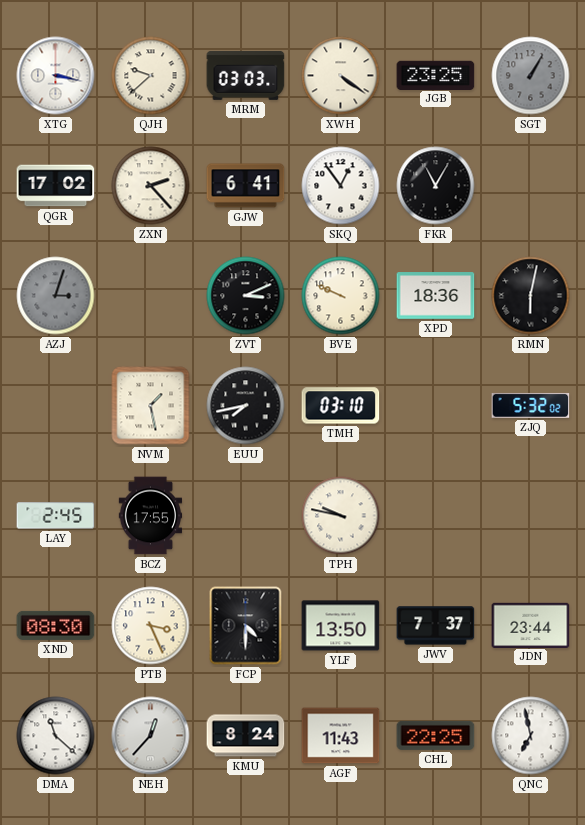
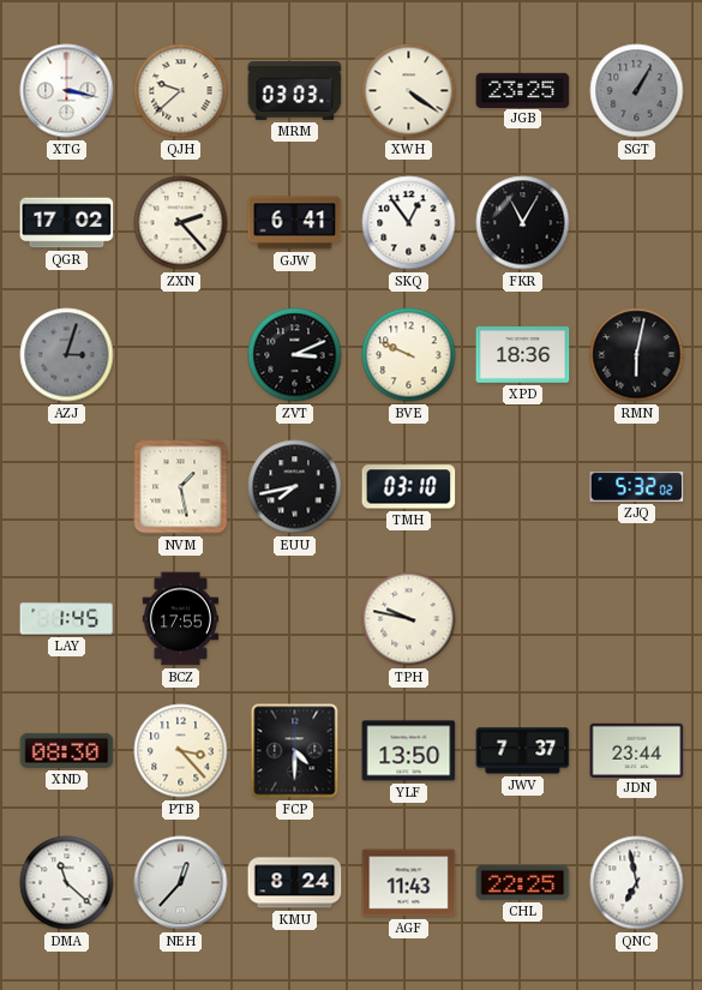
LAY: 2:45 -> 1:45 (67, 619)
PTB: 3:26 -> 3:23 (181, 751)
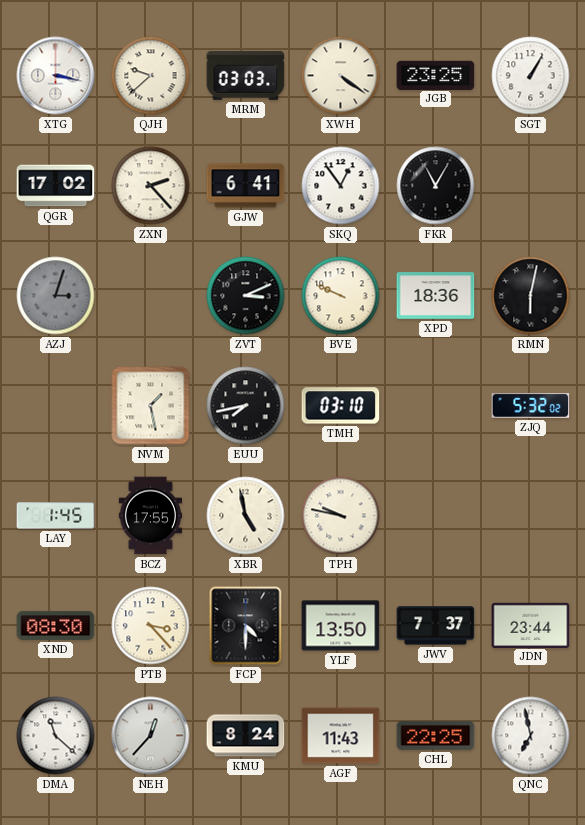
SGT dial: grey -> white (531, 76)
XBR: none -> 4:58 (246, 516)
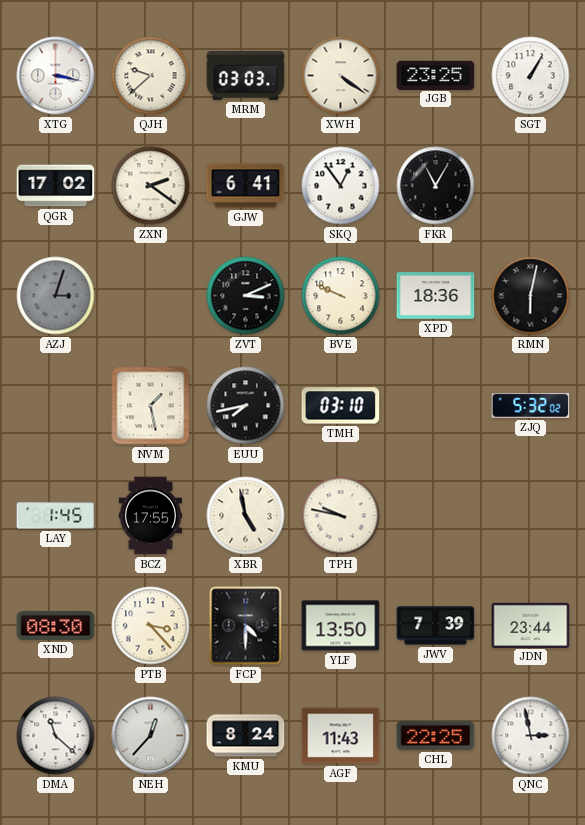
ZXN: 2:23 -> 2:21 (151, 186)
JWV: 7:37 -> 7:39 (436, 626)
QNC: 6:58 -> 2:58 (531, 736)
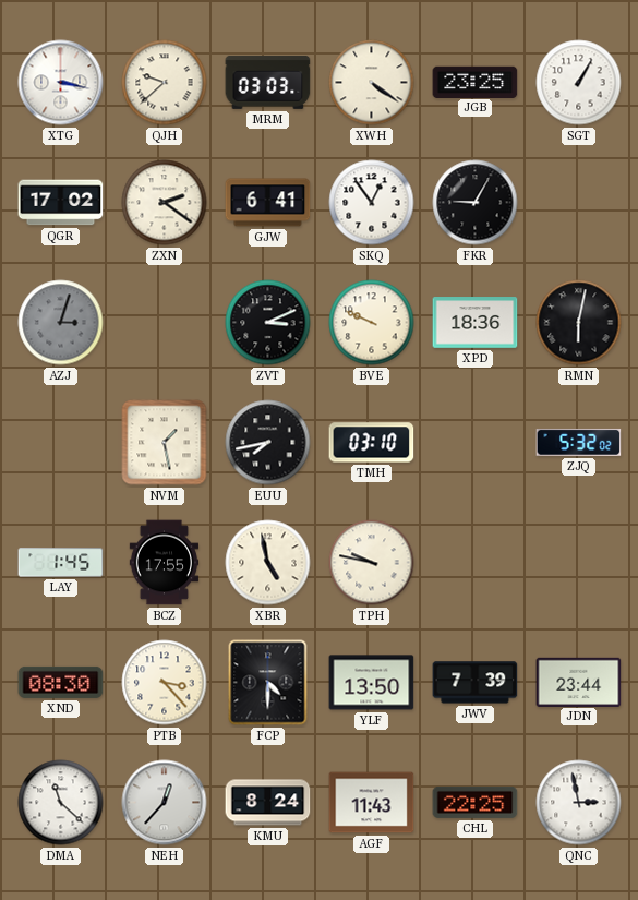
FKR: 11:05 -> 9:05 (476, 203)
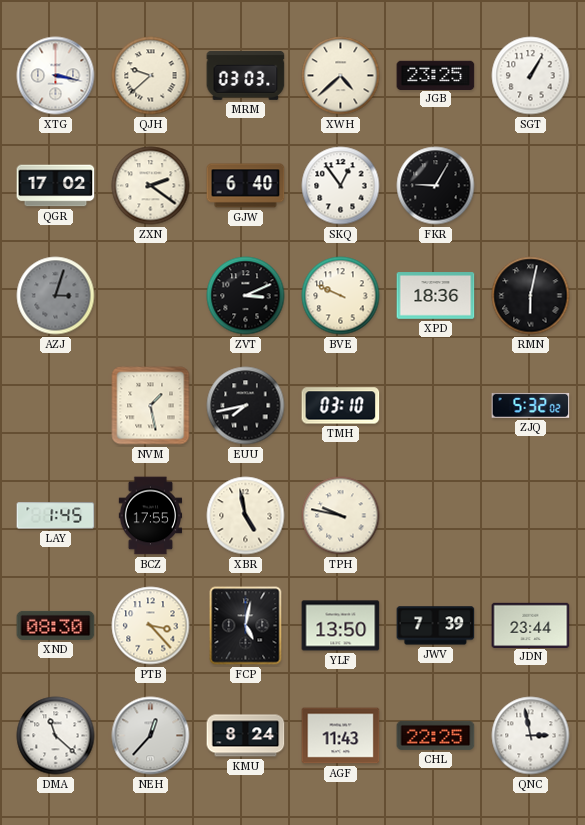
XWH: 4:21 -> 4:38 (341, 76)
GJW: 6:41 -> 6:40 (246, 186)
FCP: 4:30 -> 5:02 (246, 626)
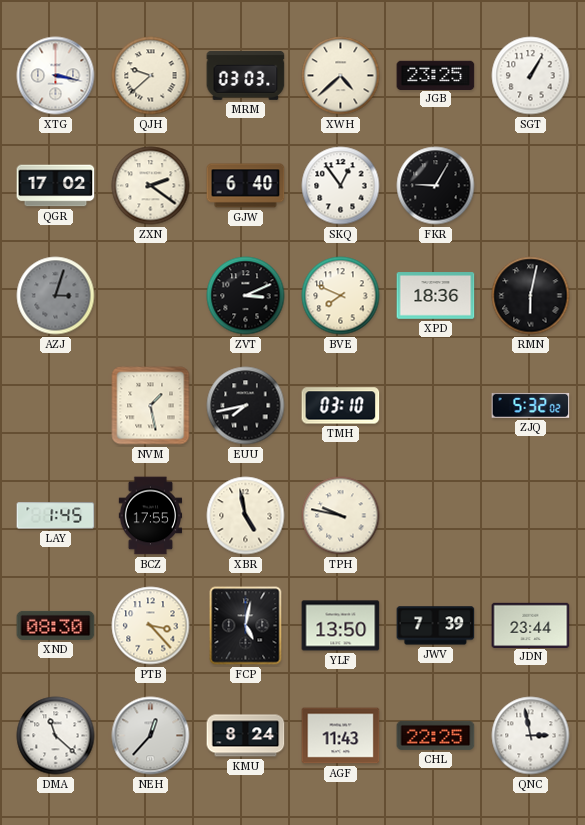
BVE: 9:49 -> 7:49 (341, 296)
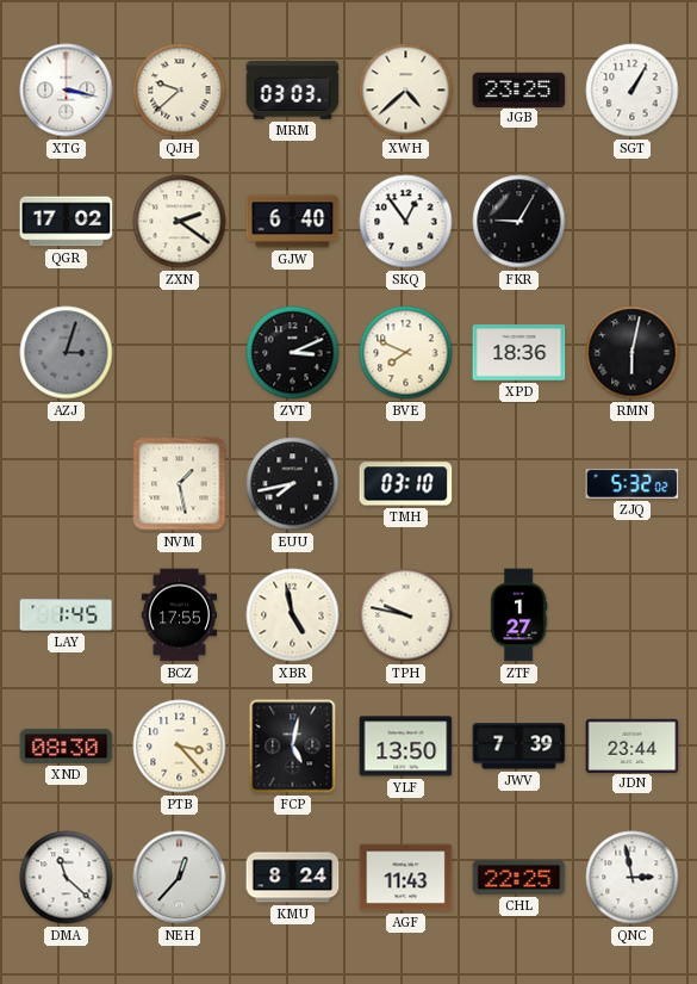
ZTF: none -> 1:27 (518, 615)
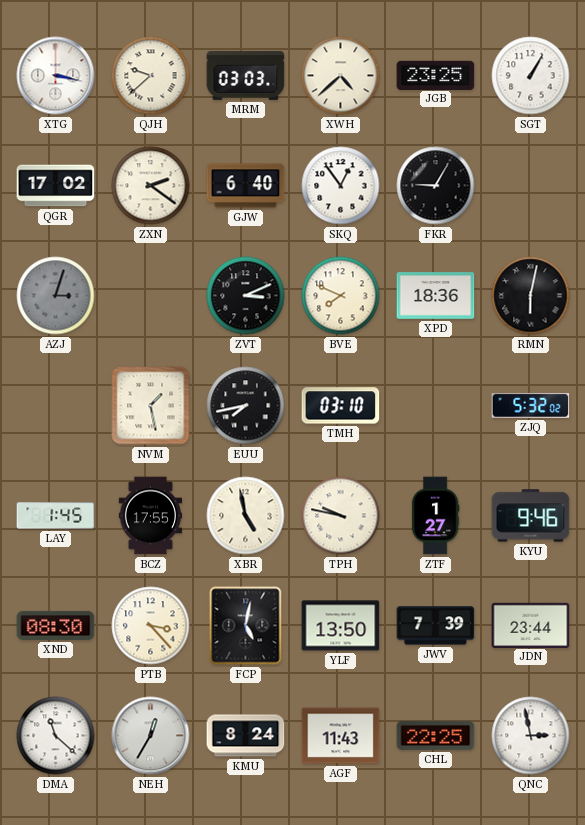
KYU: none -> 9:46 (531, 516)
NEH: 12:37 -> 12:35 (151, 736)
